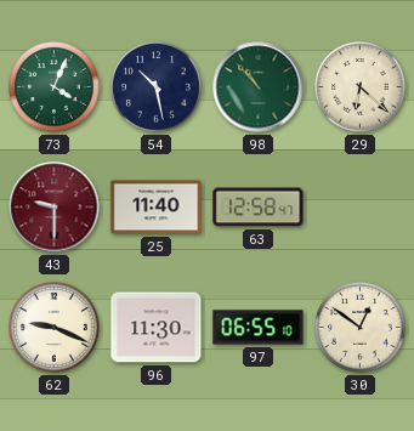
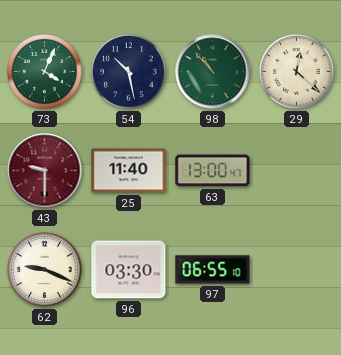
29: 6:22 -> 12:22 (297, 72)
63: 12:58 -> 13:00 (213, 171)
96: 11:30 -> 03:30 (129, 270)
30: 12:51 -> none (361, 328)
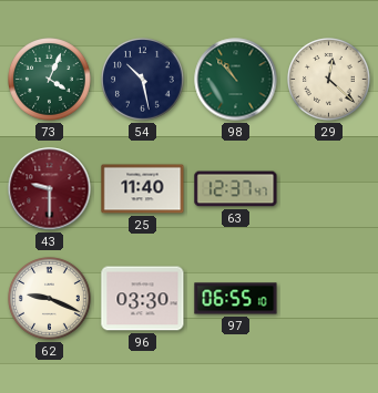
63: 13:00 -> 12:37 (236, 189)
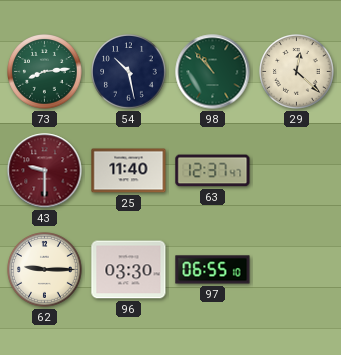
73: 4:04 -> 8:14 (45, 72)
62: 9:19 -> 9:15 (45, 270)
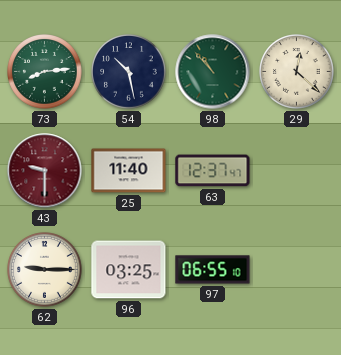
96: 03:30 -> 03:25 (129, 270)
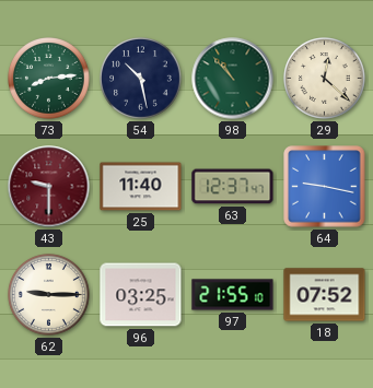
64: none -> 9:17 (325, 187)
97: 06:55 -> 21:55 (233, 295)
18: none -> 07:52 (325, 295)
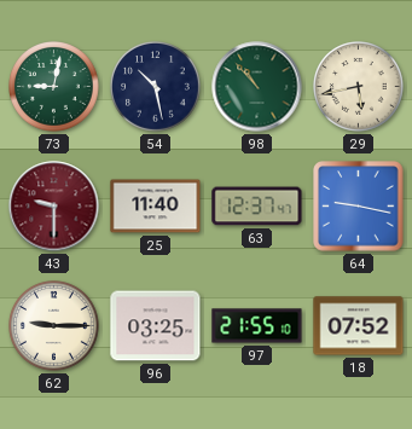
73: 8:14 -> 9:02 (54, 87)
29: 12:22 -> 5:43 (359, 87)
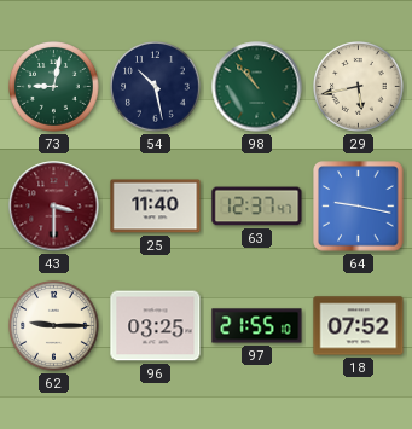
43: 9:30 -> 3:30 (54, 207)
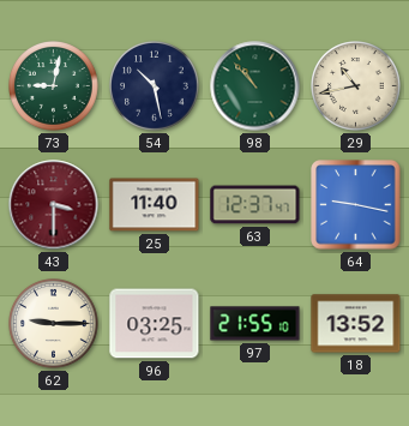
29: 5:43 -> 10:43 (356, 86)
18: 07:52 -> 13:52 (356, 324)
